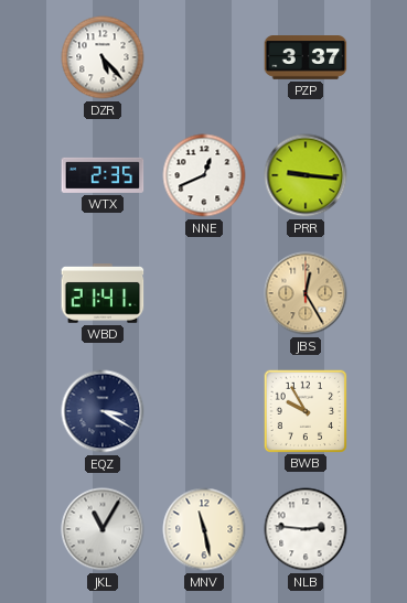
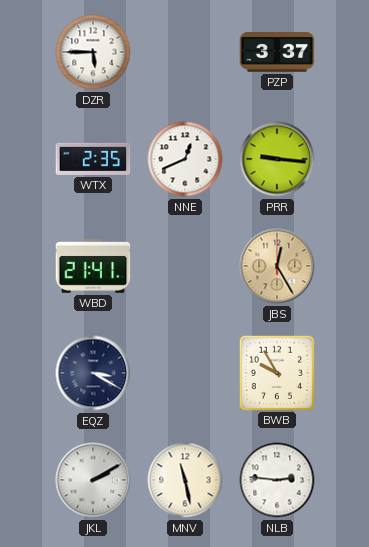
DZR: 5:23 -> 5:45 (93, 52)
JKL: 11:05 -> 2:10 (93, 480)
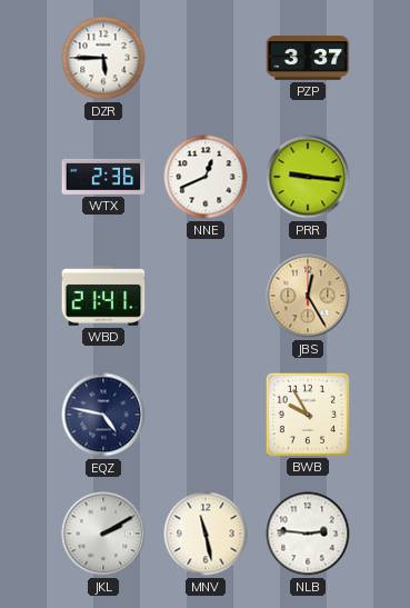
WTX: 2:35 -> 2:36 (103, 177)
EQZ: 3:20 -> 4:47 (103, 415)
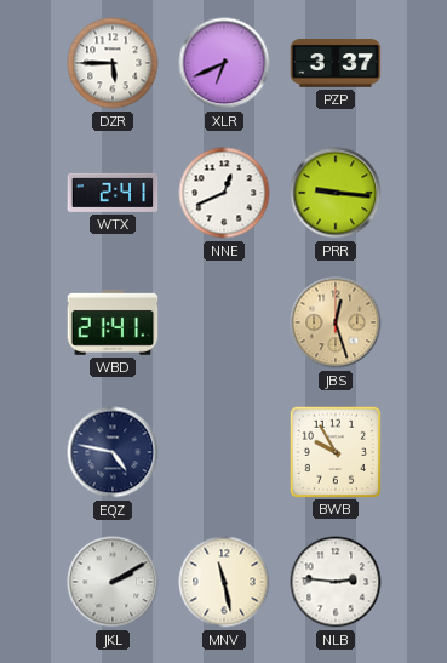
XLR: none -> 6:41 (224, 63)
WTX: 2:36 -> 2:41 (113, 193)
JBS: 12:25 -> 12:27 (336, 322)
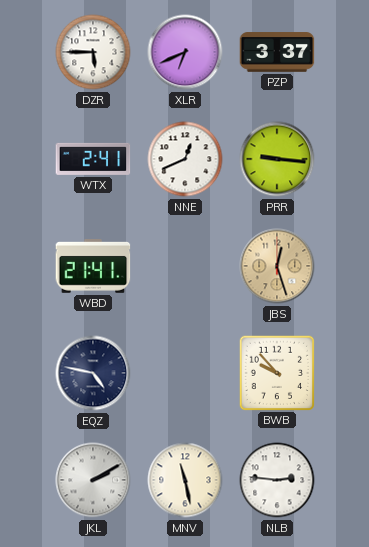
BWB: 9:55 -> 9:53 (276, 372)
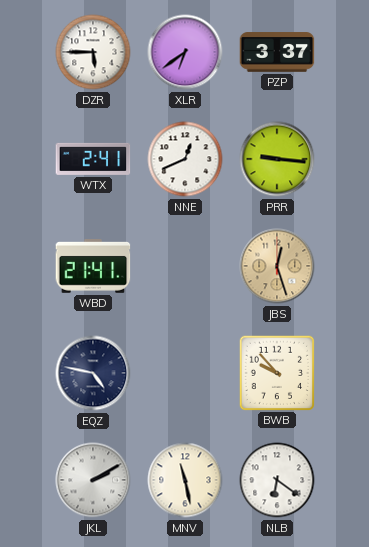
XLR: 6:41 -> 6:39 (185, 52)
NLB: 2:46 -> 6:21 (277, 480)
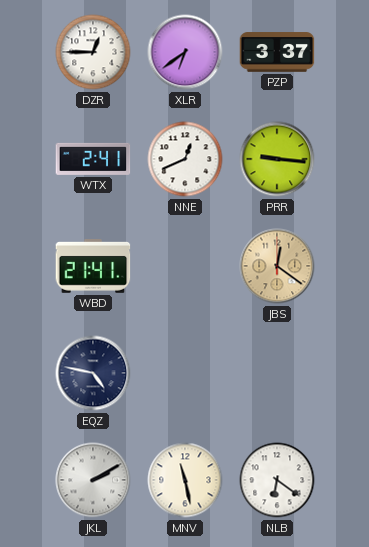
DZR: 5:45 -> 12:45 (93, 52)
JBS: 12:27 -> 12:21 (277, 266)
BWB: 9:53 -> none (276, 372)
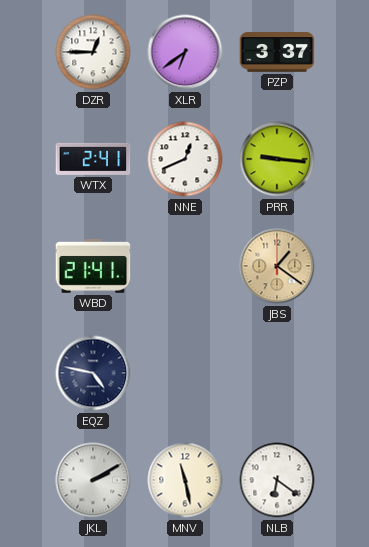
JBS: 12:21 -> 1:21 (277, 266)
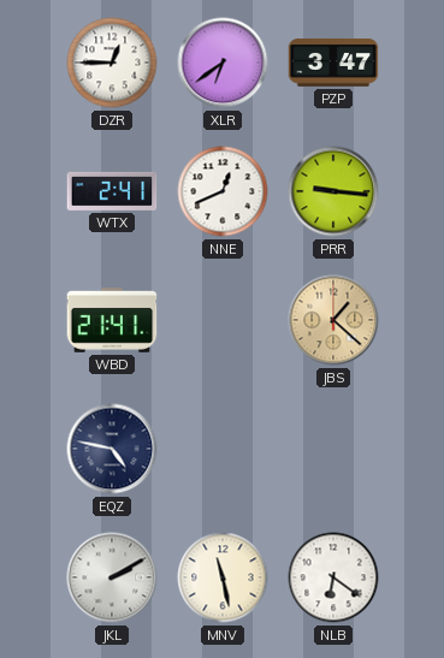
PZP: 3:37 -> 3:47 (333, 63)
JBS: 1:21 -> 1:22 (333, 320)
